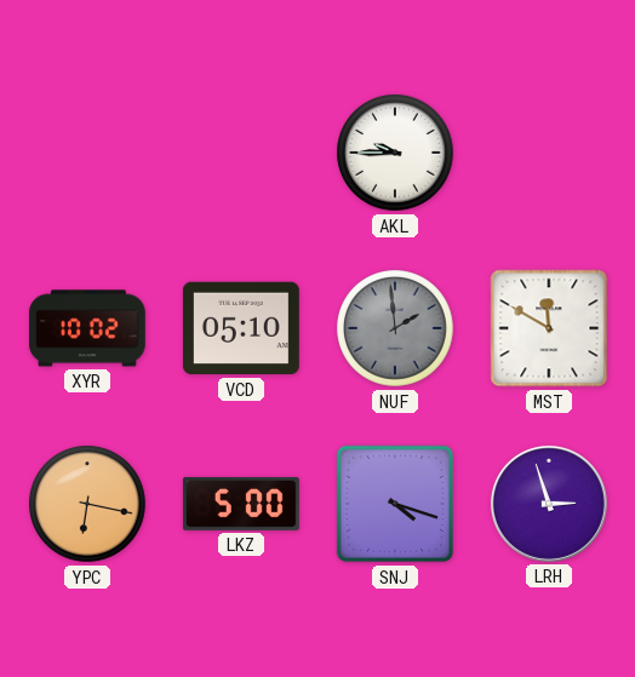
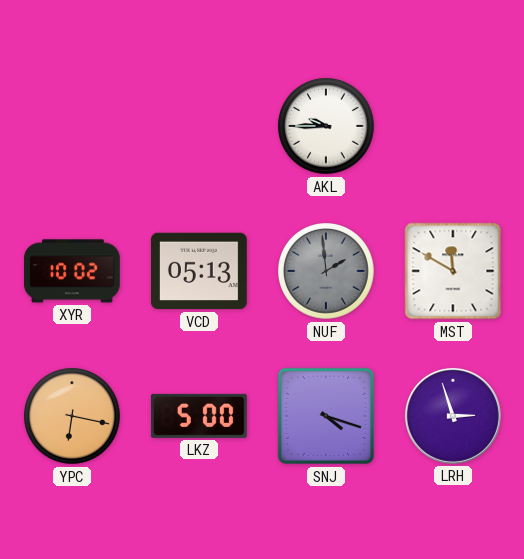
VCD: 05:10 -> 05:13 (199, 271)
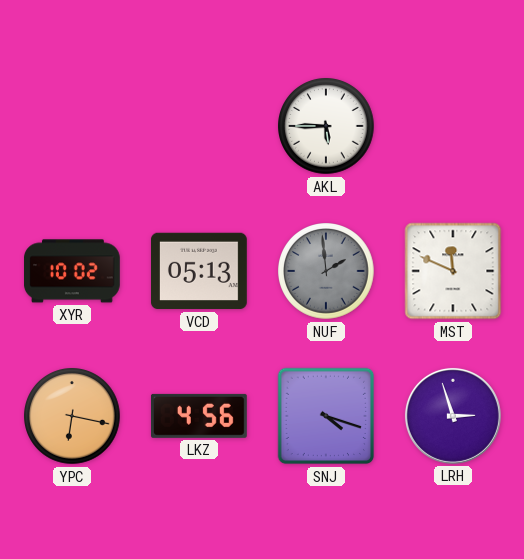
AKL: 9:45 -> 5:45 (327, 127)
MST: 11:50 -> 11:49 (453, 271)
LKZ: 5:00 -> 4:56 (199, 416)
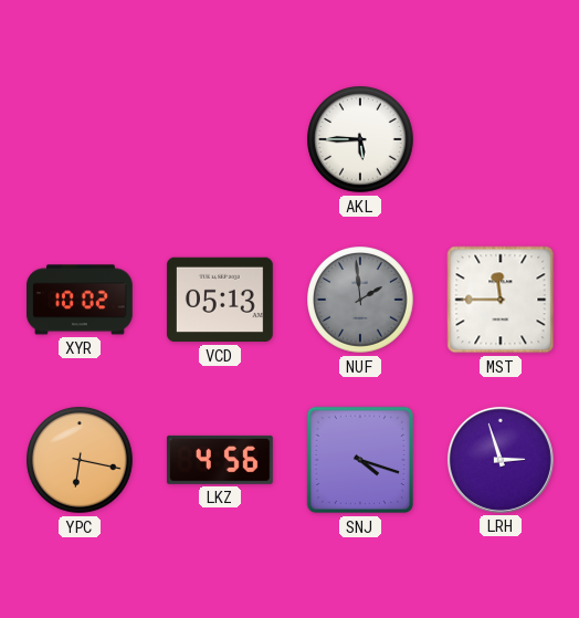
MST: 11:49 -> 11:45 (501, 300)
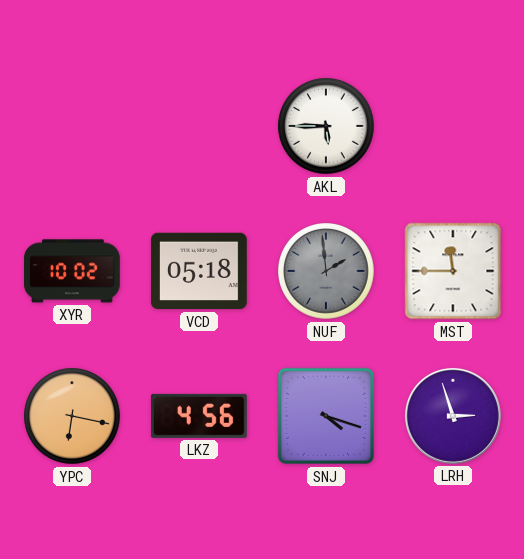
VCD: 05:13 -> 05:18 (199, 271)
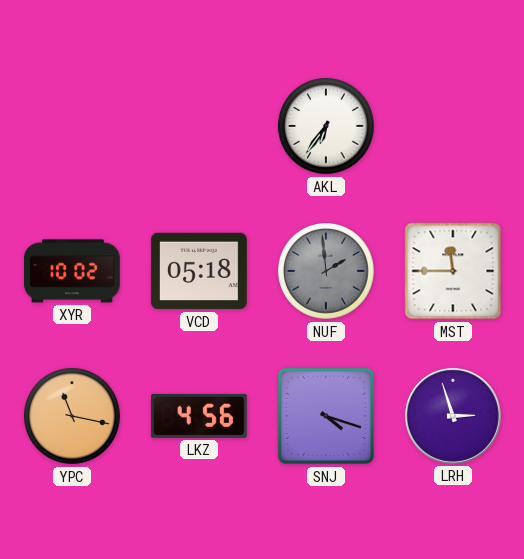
AKL: 5:45 -> 6:36 (327, 127)
YPC: 6:17 -> 11:17 (73, 417)
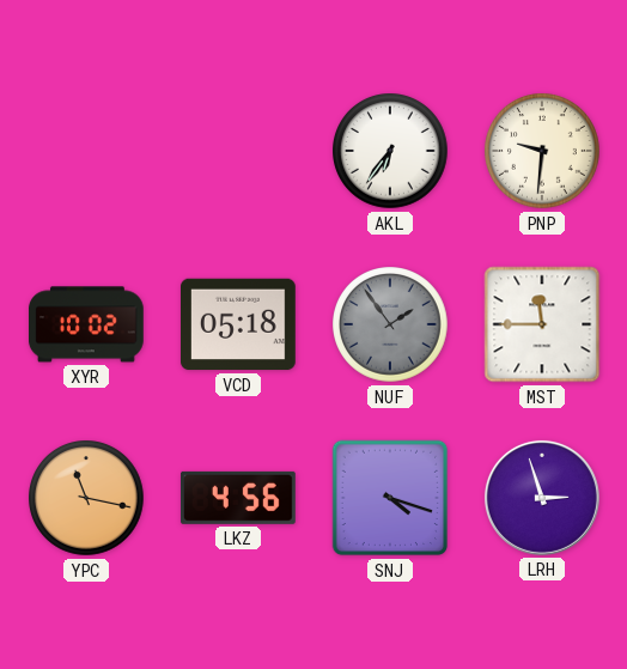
PNP: none -> 9:31 (543, 152)
NUF: 1:59 -> 1:54 (391, 326)
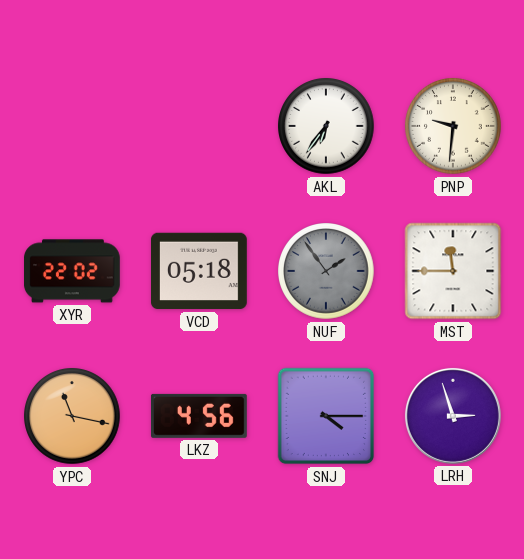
XYR: 10:02 -> 22:02 (73, 271)
SNJ: 4:18 -> 4:15 (326, 416)
